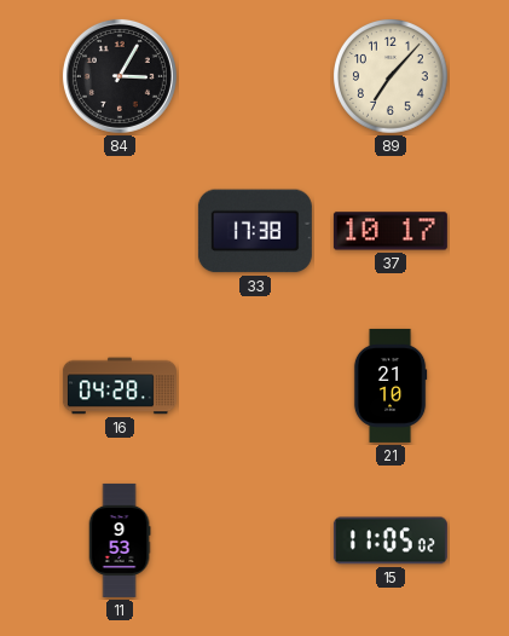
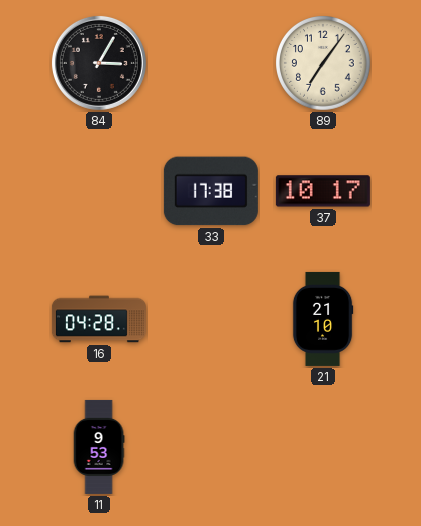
89: 7:07 -> 7:06 (324, 64)
15: 11:05 -> none (391, 540)
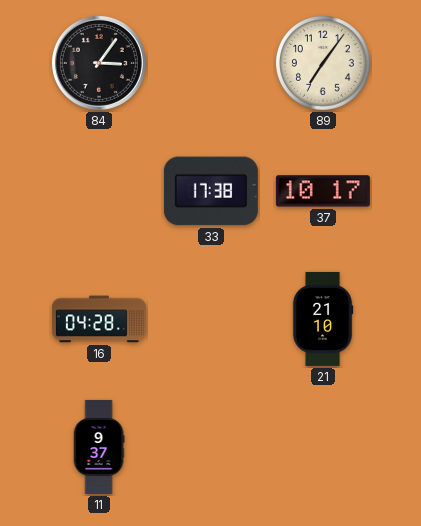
84: 3:05 -> 3:06 (99, 63)
11: 9:53 -> 9:37 (99, 447)
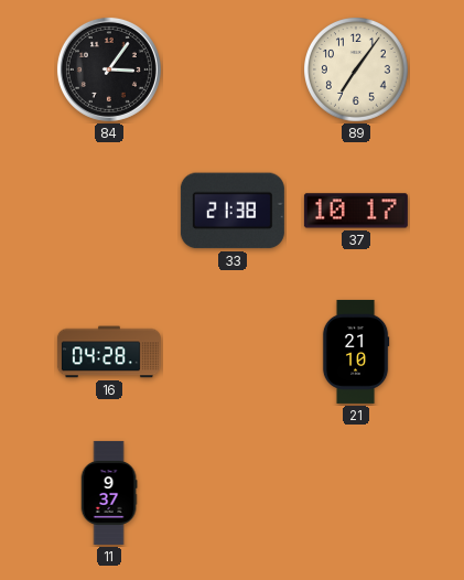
33: 17:38 -> 21:38 (233, 211)
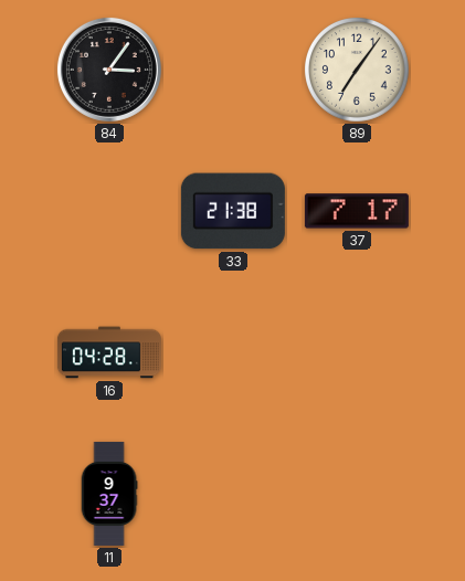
37: 10:17 -> 7:17 (357, 211)
21: 21:10 -> none (356, 352)
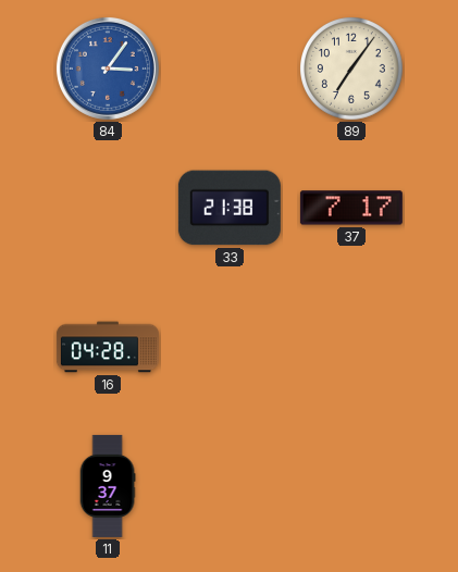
84 dial: black -> blue (108, 69)
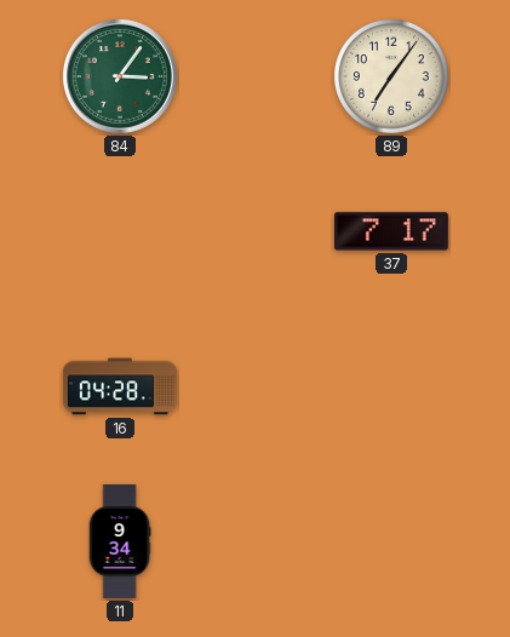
84 dial: blue -> green (120, 76)
33: 21:38 -> none (230, 208)
11: 9:37 -> 9:34 (120, 541)
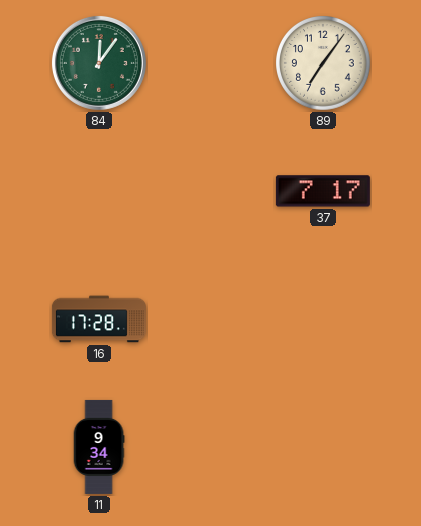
84: 3:06 -> 12:06 (99, 63)
16: 04:28 -> 17:28 (99, 319)
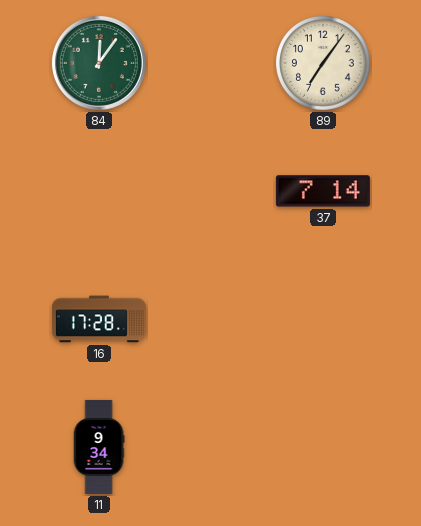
37: 7:17 -> 7:14 (323, 191)
